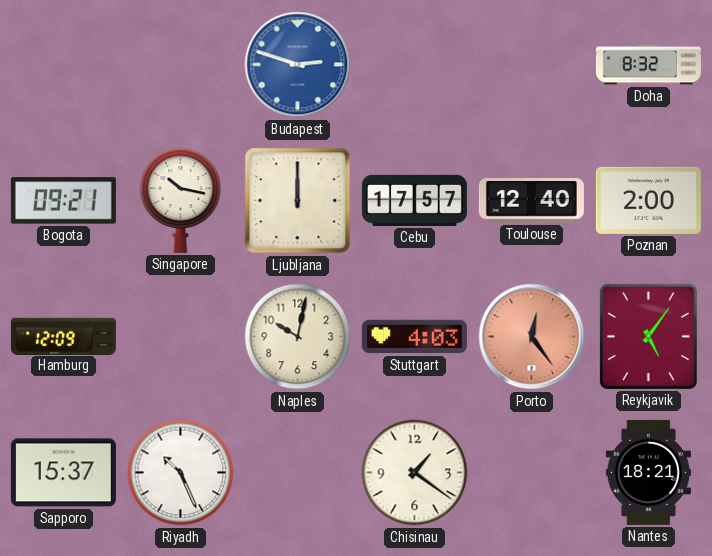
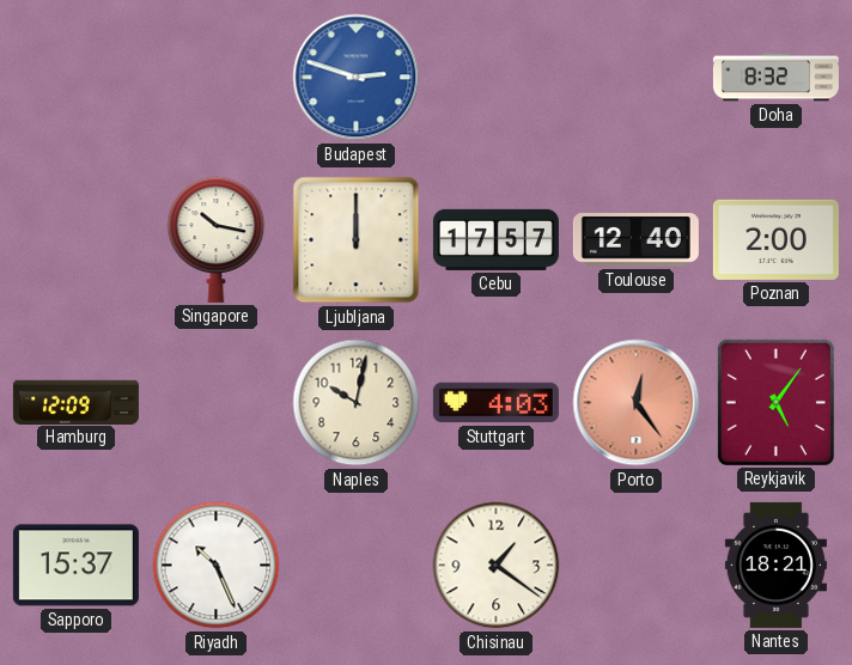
Bogota: 09:21 -> none (63, 201)
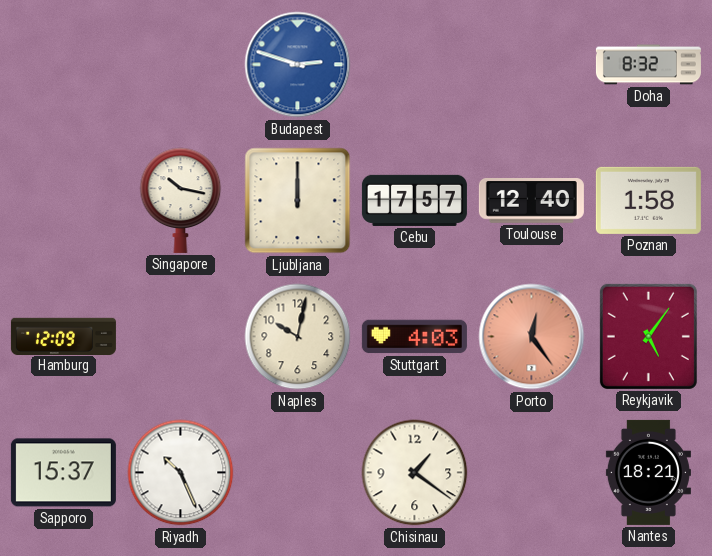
Poznan: 2:00 -> 1:58 (648, 200)
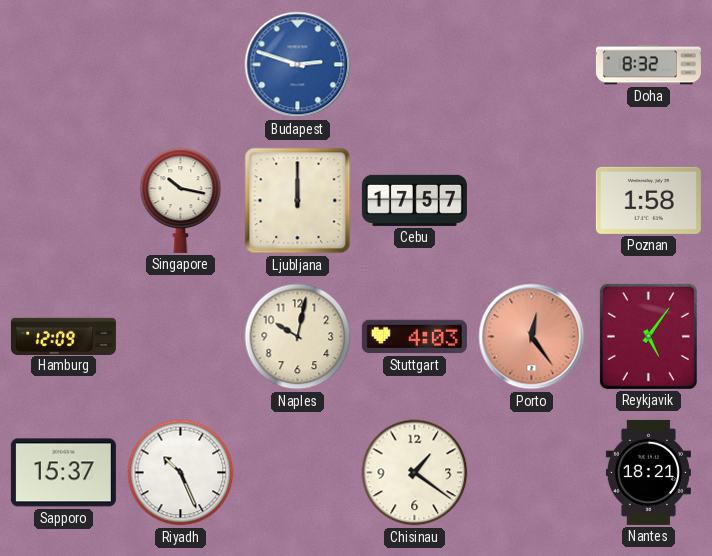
Toulouse: 12:40 -> none (531, 201)
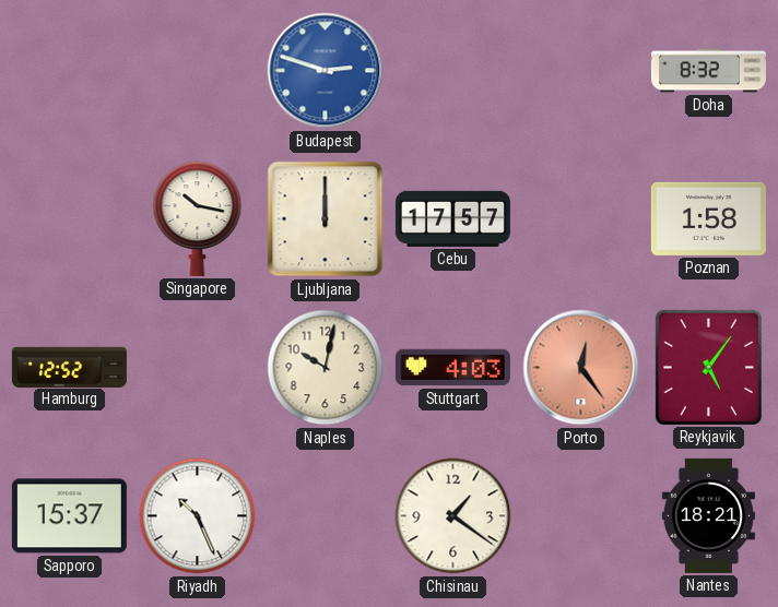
Hamburg: 12:09 -> 12:52 (69, 367)
